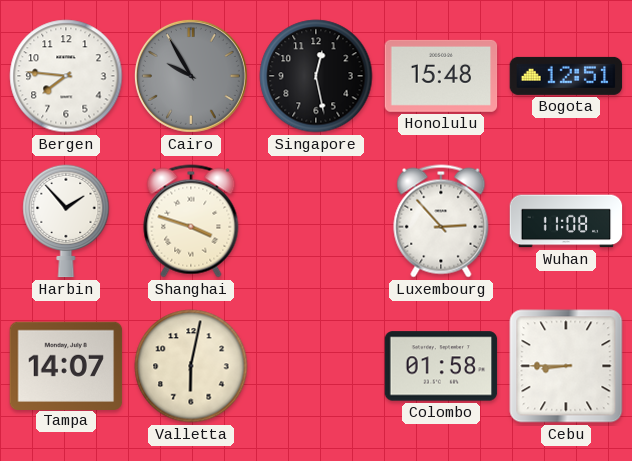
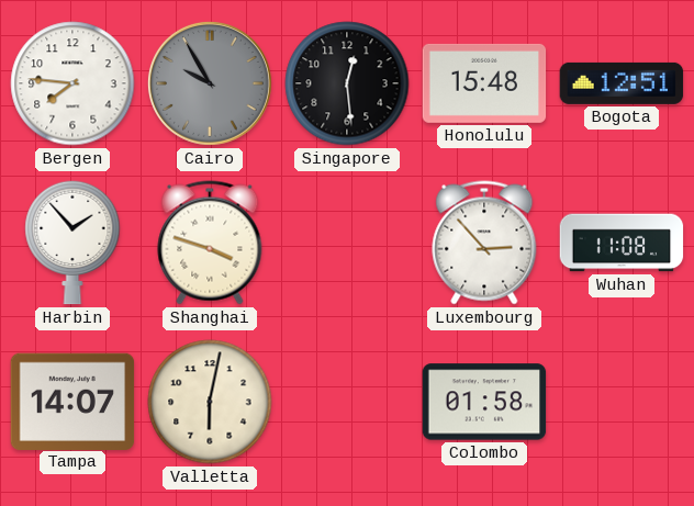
Singapore: 12:28 -> 12:29 (347, 83)
Cebu: 8:45 -> none (566, 366)
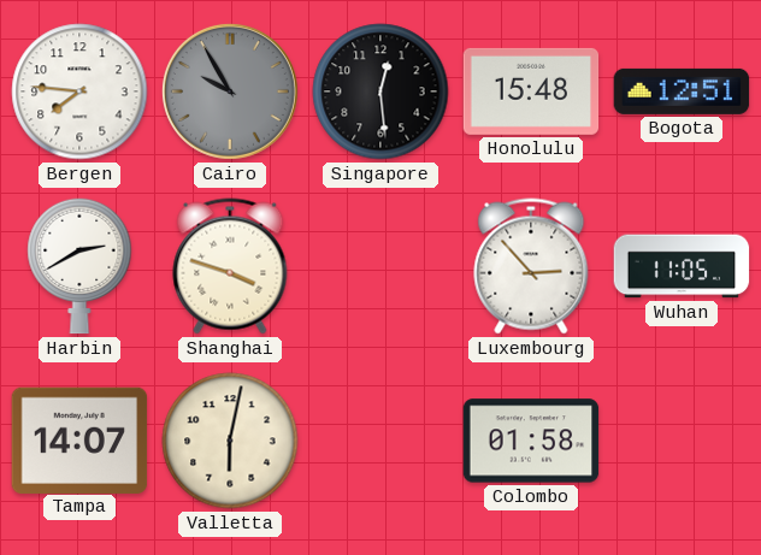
Harbin: 1:53 -> 2:40 (79, 266)
Wuhan: 11:08 -> 11:05 (682, 266)
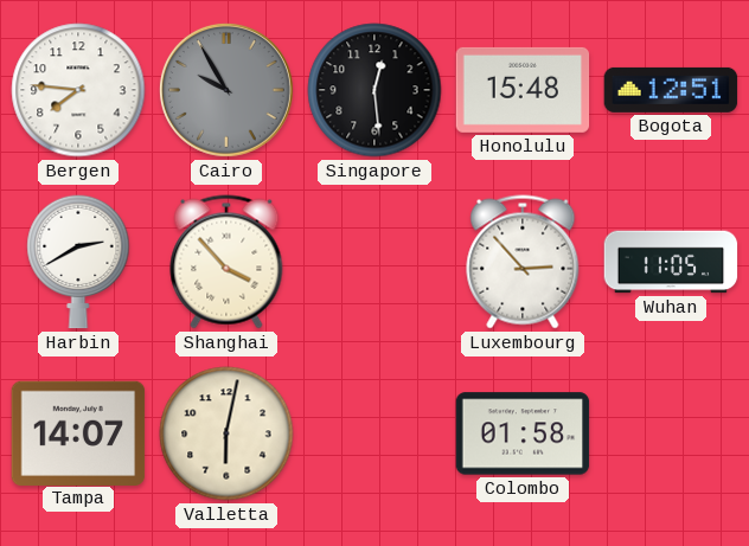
Shanghai: 3:48 -> 3:53 (226, 262)
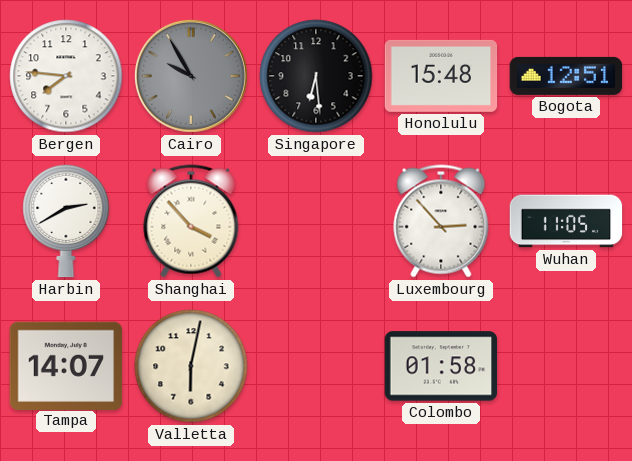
Singapore: 12:29 -> 6:29 (316, 76)
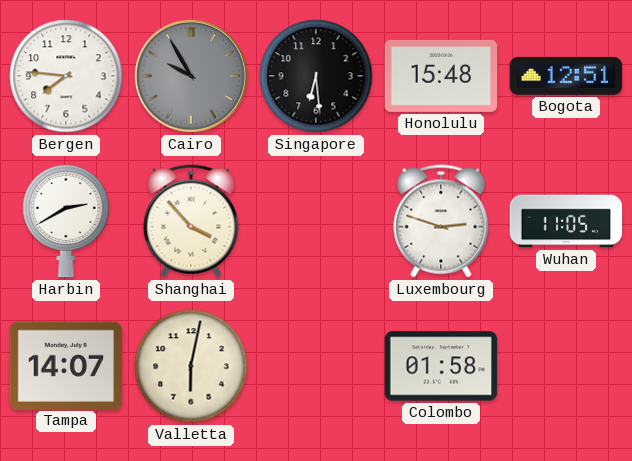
Luxembourg: 2:53 -> 2:48 (441, 221)
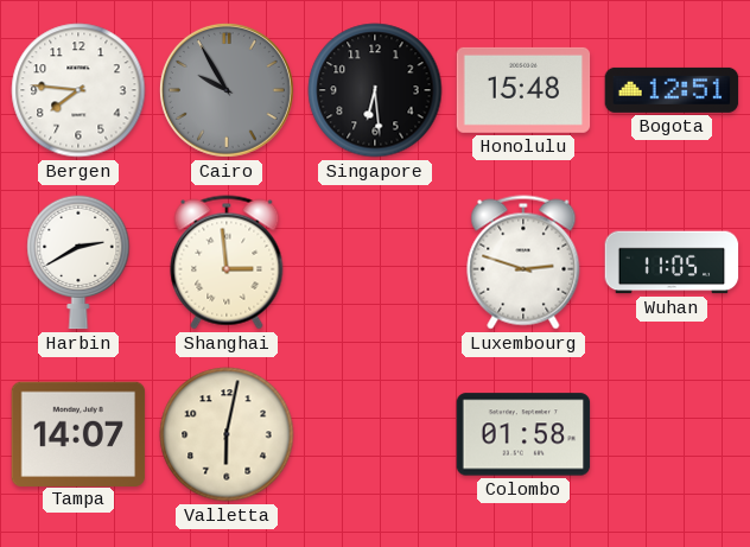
Shanghai: 3:53 -> 2:59 (227, 262)
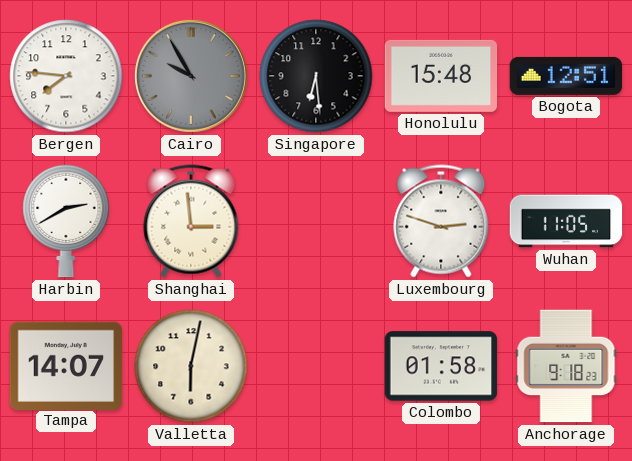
Anchorage: none -> 9:18 (566, 366)
